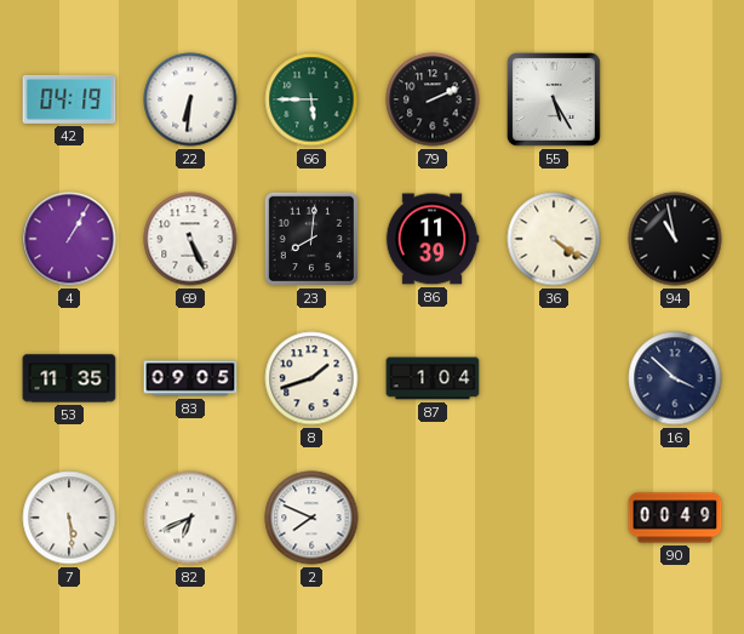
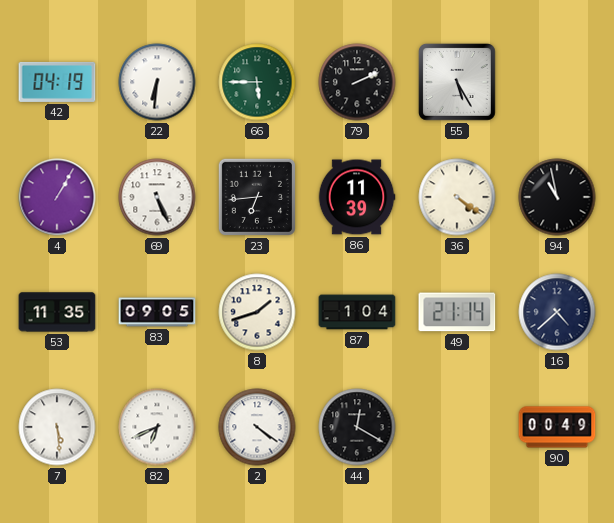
23: 8:01 -> 6:44 (257, 197)
49: none -> 21:14 (457, 312)
16: 3:52 -> 4:38 (557, 312)
2: 7:49 -> 4:21 (257, 427)
44: none -> 12:20 (357, 427)
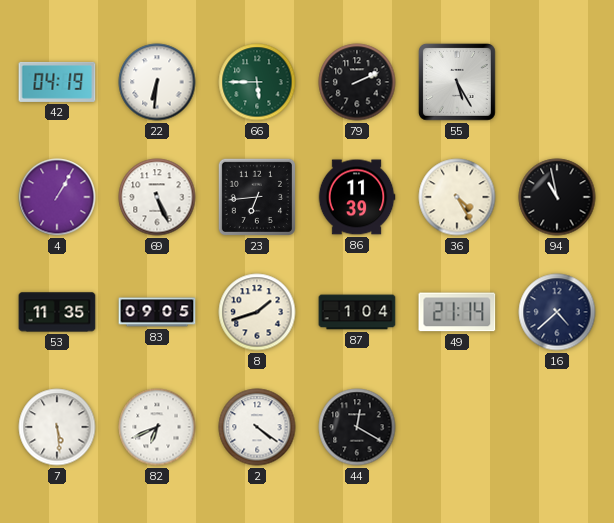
36: 4:21 -> 4:25 (457, 197)
90: 00:49 -> none (557, 427)
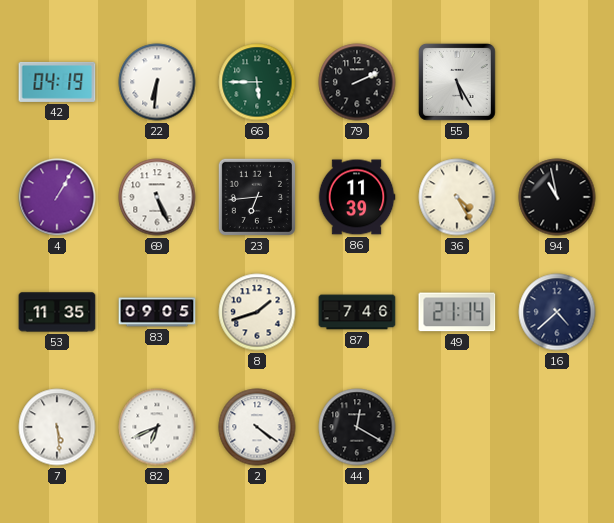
87: 1:04 -> 7:46 (357, 312)
